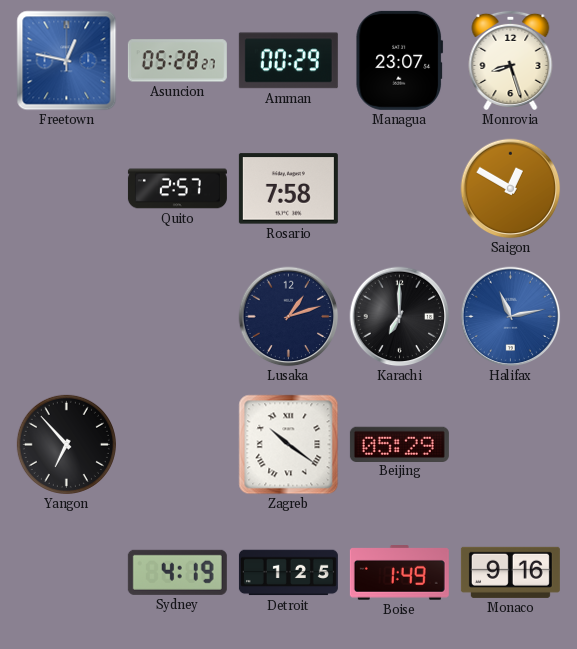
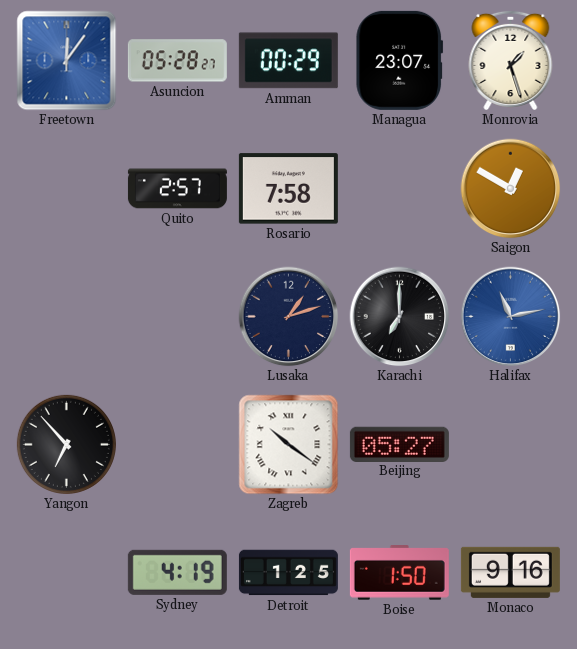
Freetown: 12:47 -> 12:06 (67, 61)
Monrovia: 8:27 -> 1:27 (511, 60)
Beijing: 05:29 -> 05:27 (399, 444)
Boise: 1:49 -> 1:50 (399, 573)
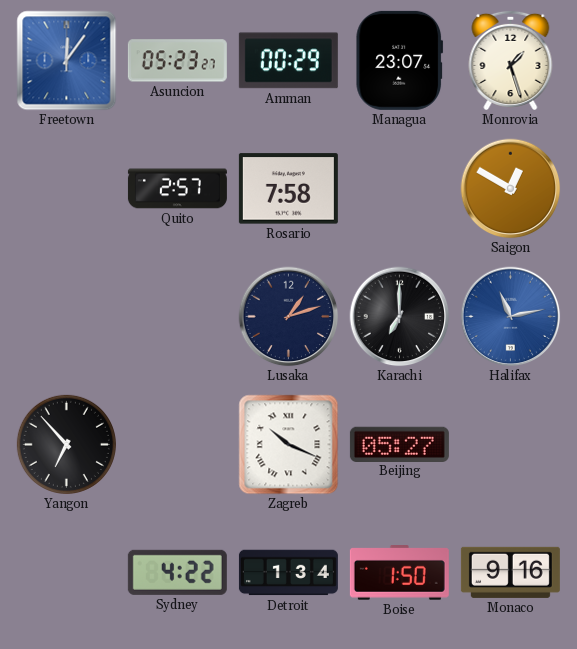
Asuncion: 05:28 -> 05:23 (177, 61)
Zagreb: 10:21 -> 10:19 (289, 445)
Sydney: 4:19 -> 4:22 (177, 572)
Detroit: 1:25 -> 1:34 (288, 573)
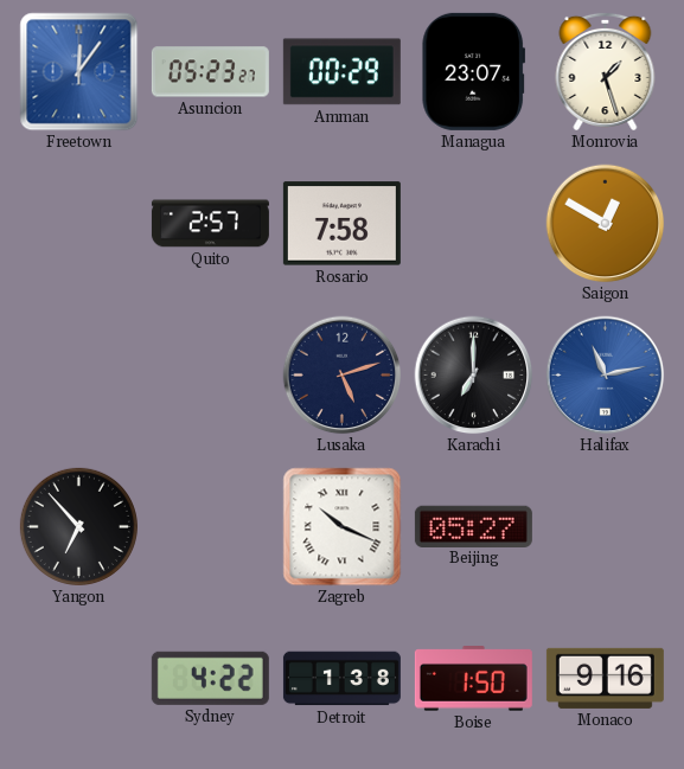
Lusaka: 1:12 -> 5:12 (343, 376)
Detroit: 1:34 -> 1:38 (341, 679)
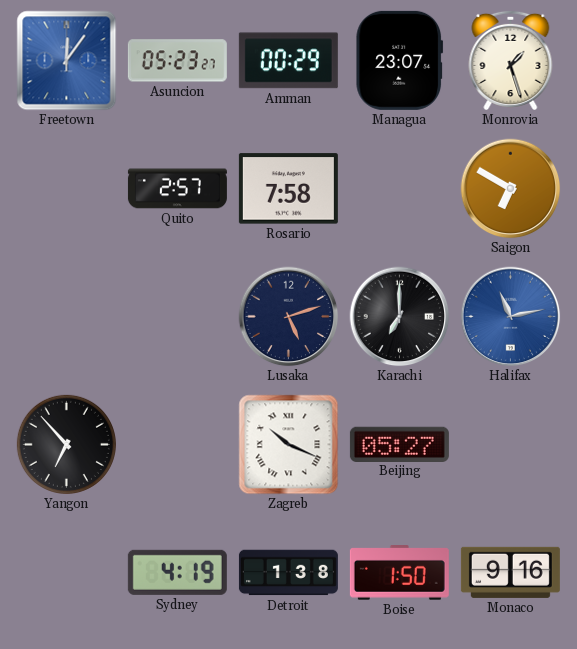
Saigon: 12:50 -> 6:50 (511, 189)
Sydney: 4:22 -> 4:19 (177, 572)
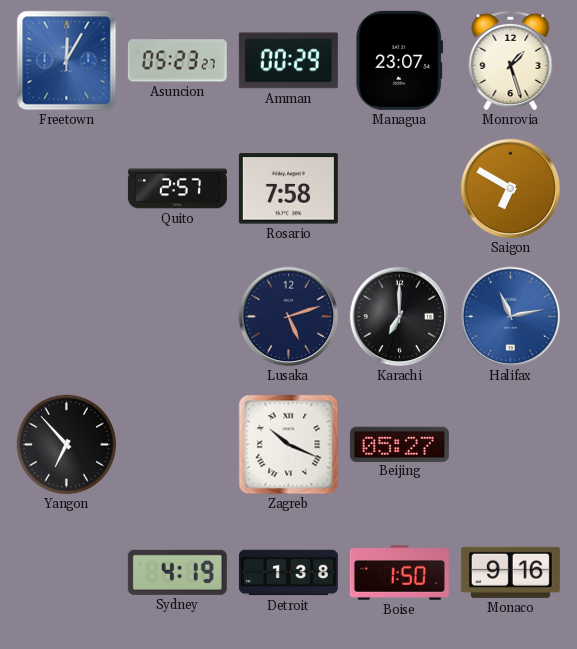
Freetown: 12:06 -> 12:05 (67, 61)
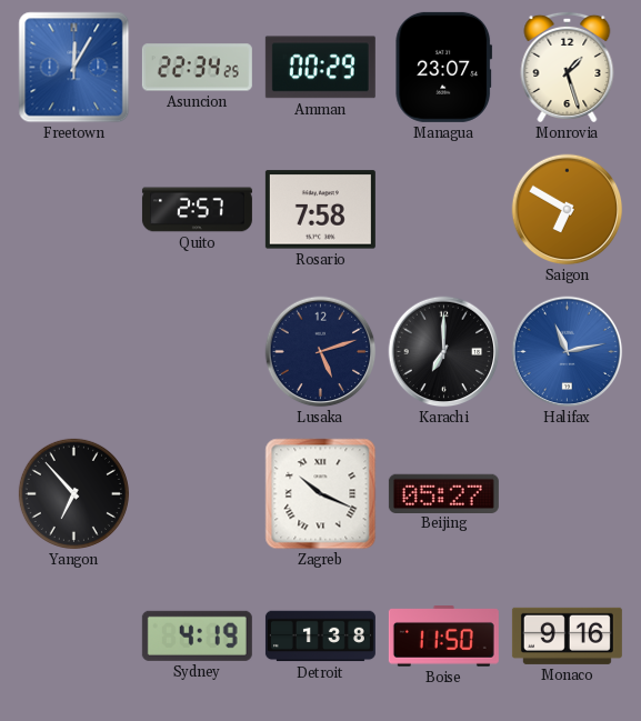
Asuncion: 05:23 -> 22:34 (197, 68)
Boise: 1:50 -> 11:50 (443, 637)
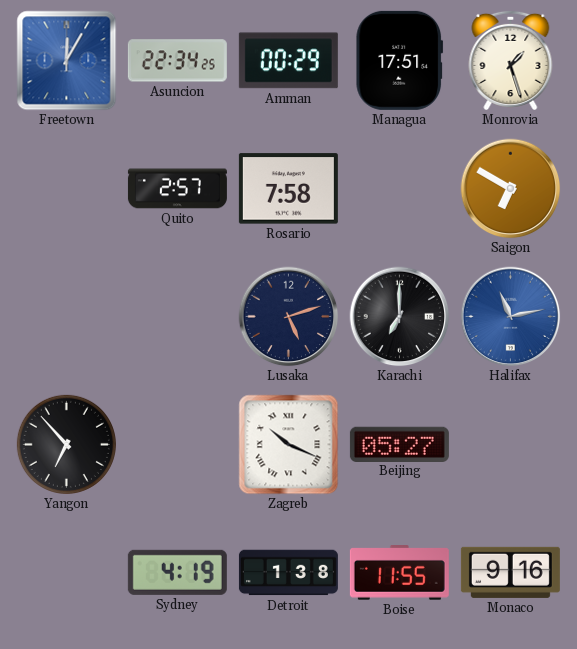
Managua: 23:07 -> 17:51 (400, 60)
Boise: 11:50 -> 11:55 (399, 573)
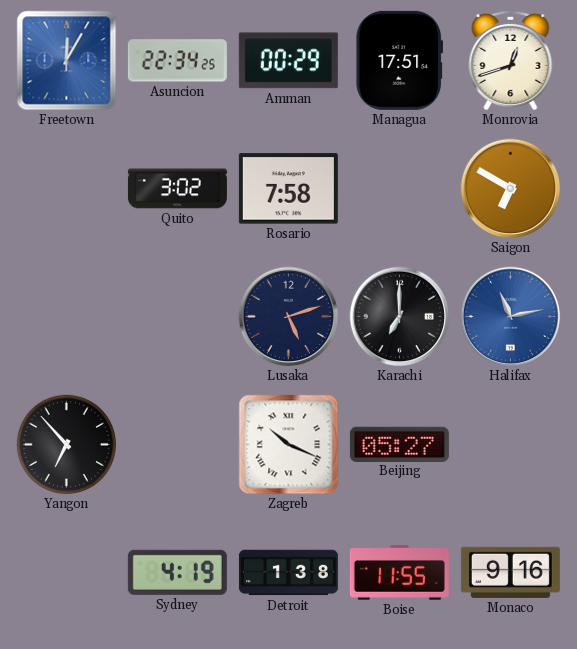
Monrovia: 1:27 -> 12:42 (511, 60)
Quito: 2:57 -> 3:02 (177, 189)
